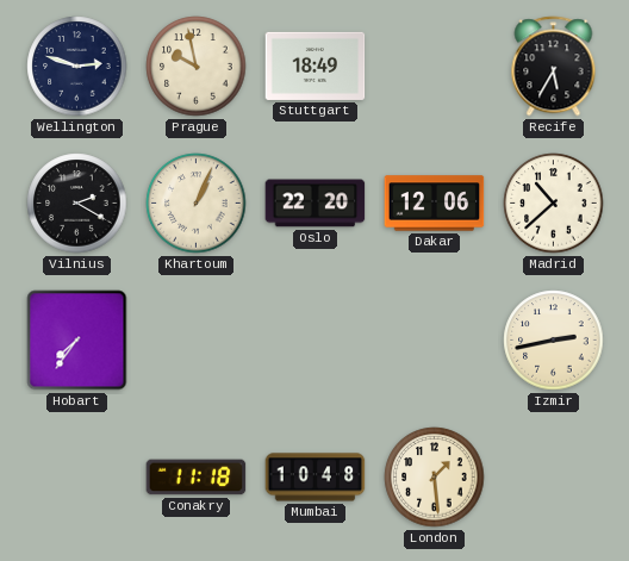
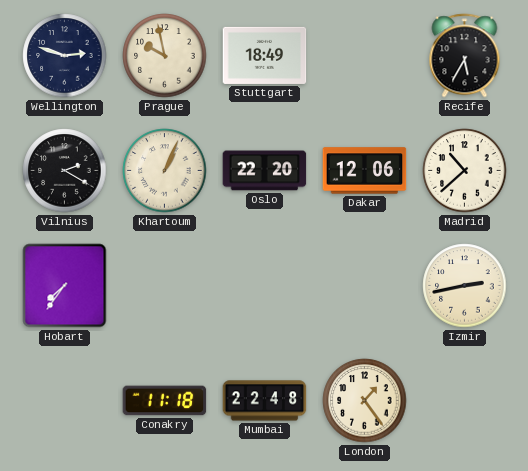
Mumbai: 10:48 -> 22:48 (265, 401)
London: 1:29 -> 1:24 (365, 401)
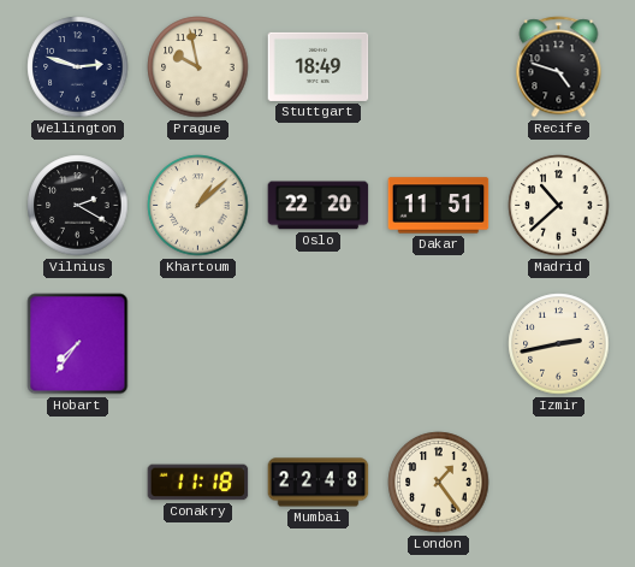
Recife: 5:35 -> 4:48 (559, 67)
Khartoum: 1:04 -> 1:08 (198, 206)
Dakar: 12:06 -> 11:51 (439, 206)
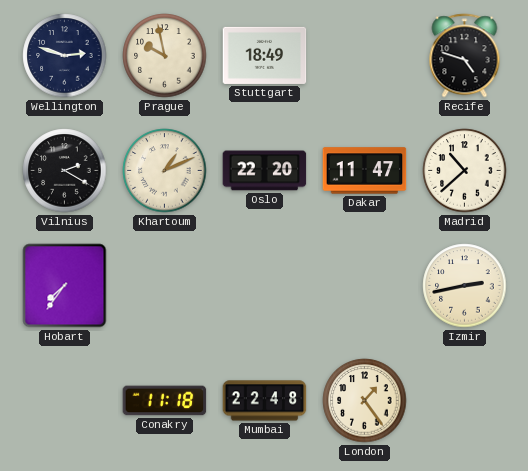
Khartoum: 1:08 -> 1:11 (165, 171)
Dakar: 11:51 -> 11:47 (365, 171)
